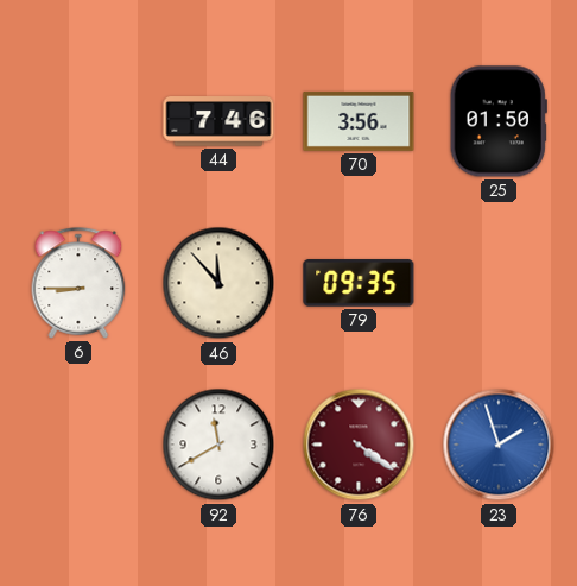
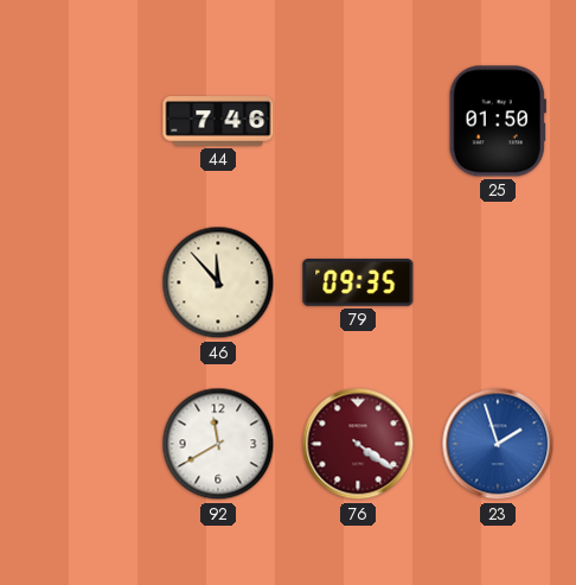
70: 3:56 -> none (359, 121)
6: 8:45 -> none (78, 283)
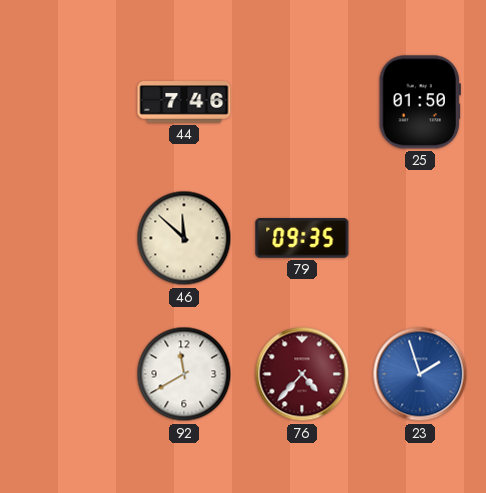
46: 11:53 -> 11:52 (184, 238)
76: 4:21 -> 4:37 (302, 374)
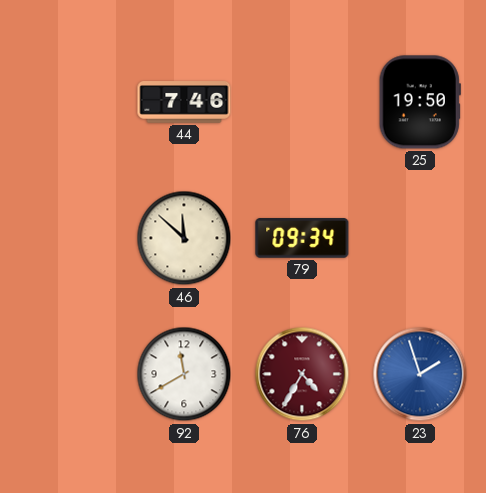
25: 01:50 -> 19:50 (420, 102)
79: 09:35 -> 09:34 (302, 238)
76: 4:37 -> 4:35 (302, 374)
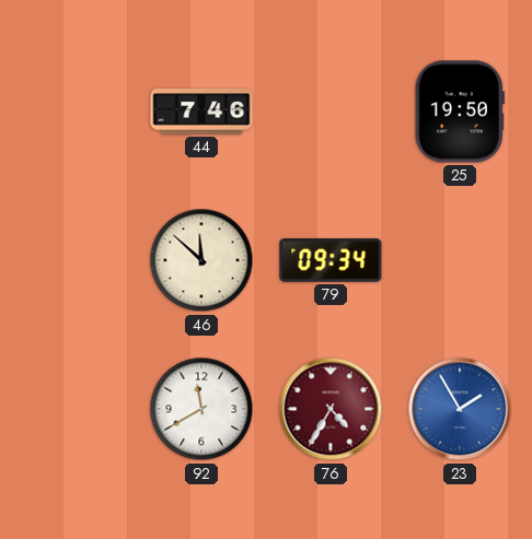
23: 1:57 -> 1:55 (460, 409)
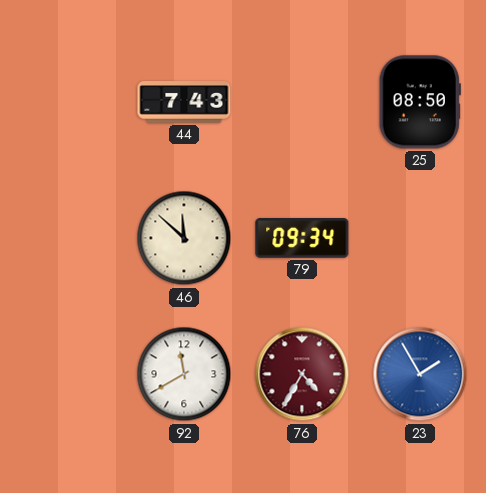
44: 7:46 -> 7:43 (184, 102)
25: 19:50 -> 08:50 (420, 102)
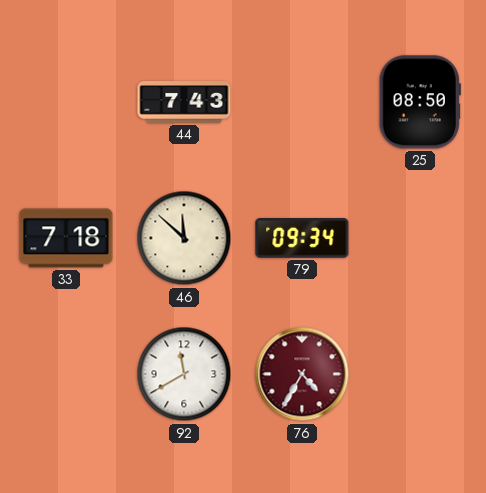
33: none -> 7:18 (66, 238)
23: 1:55 -> none (420, 374)
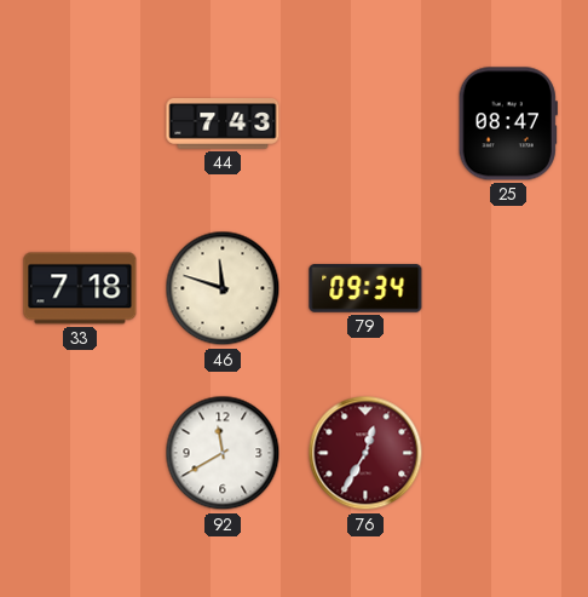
25: 08:50 -> 08:47 (508, 124)
46: 11:52 -> 11:48 (223, 288)
76: 4:35 -> 12:35 (365, 453)
